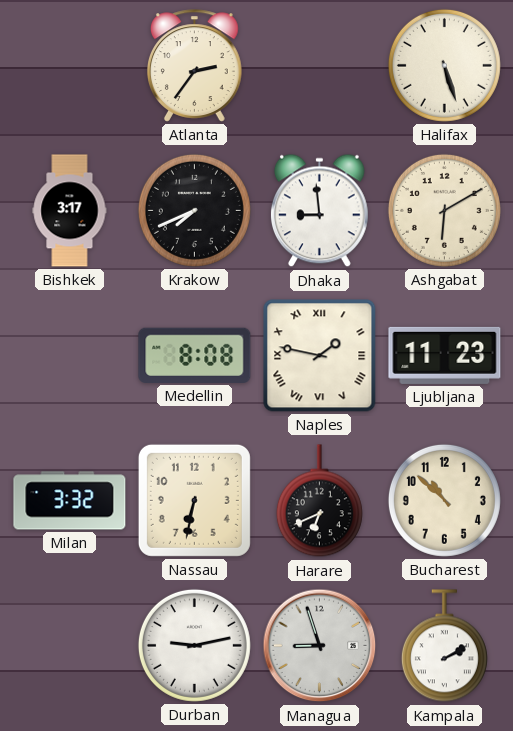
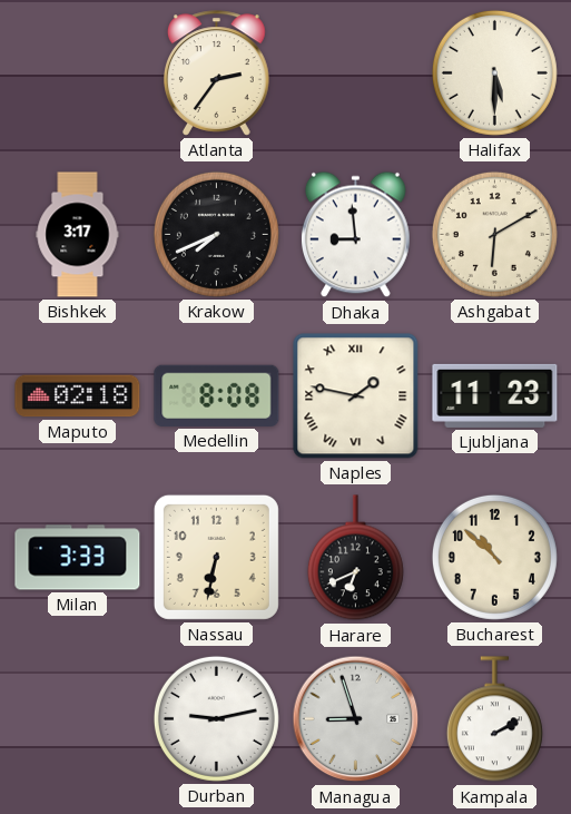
Halifax: 5:27 -> 5:30 (494, 72)
Maputo: none -> 02:18 (78, 396)
Milan: 3:32 -> 3:33 (78, 558)
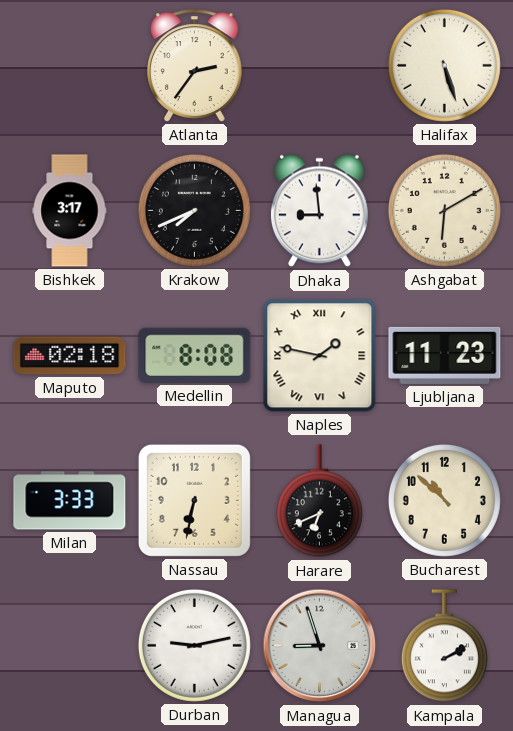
Halifax: 5:30 -> 5:27 (444, 65)
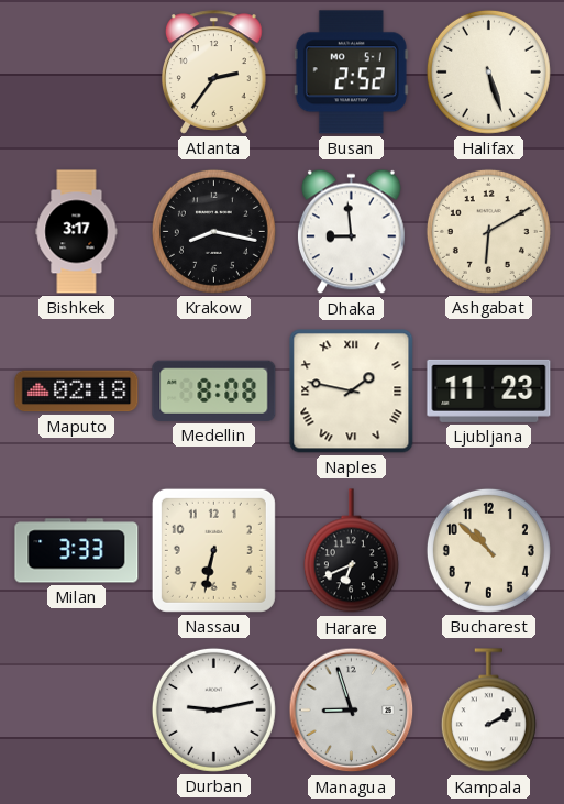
Busan: none -> 2:52 (351, 73)
Krakow: 7:41 -> 8:17 (213, 231)
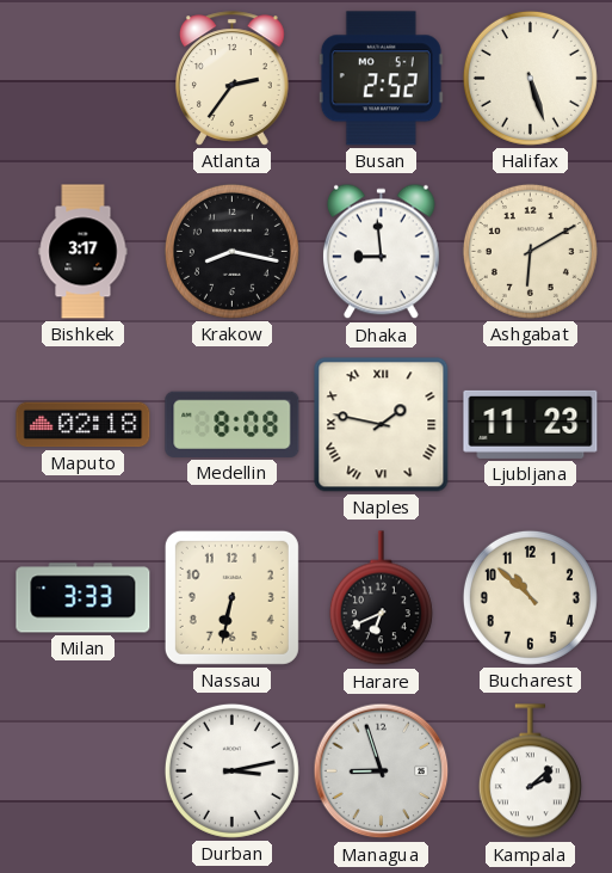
Durban: 9:13 -> 3:13 (231, 770)
Kampala: 2:10 -> 2:08 (530, 771)
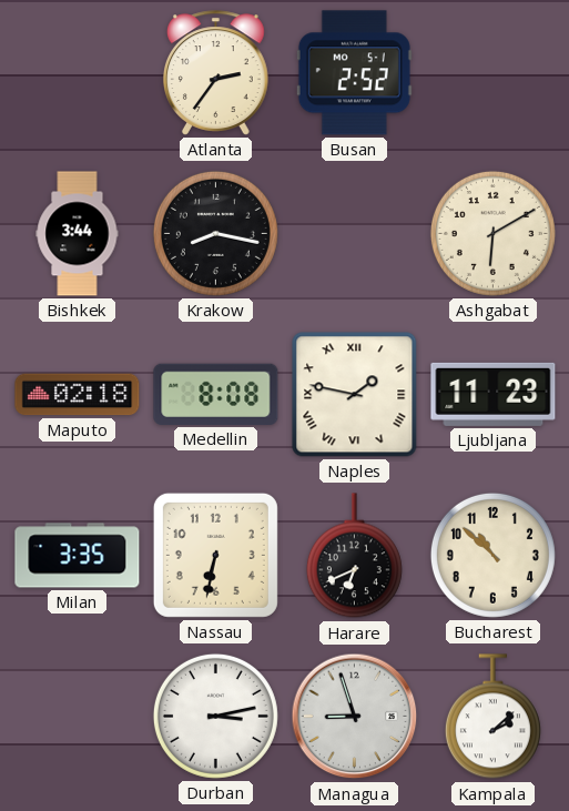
Halifax: 5:27 -> none (530, 78)
Bishkek: 3:17 -> 3:44 (78, 234)
Dhaka: 8:59 -> none (382, 252)
Milan: 3:33 -> 3:35 (78, 556)
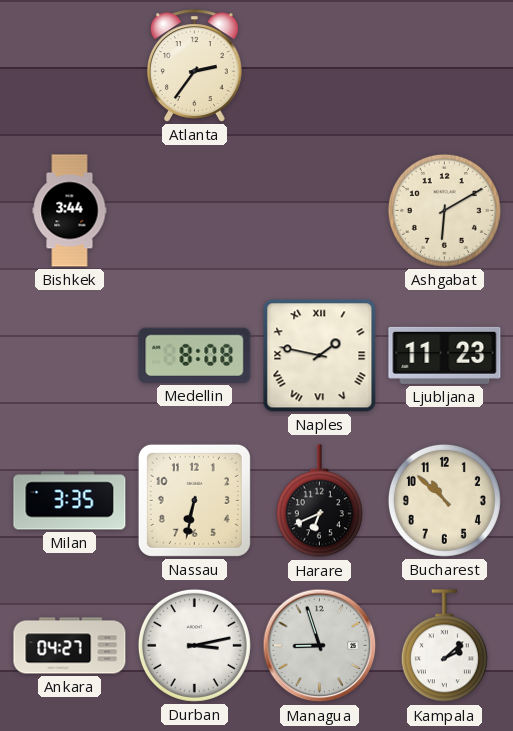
Busan: 2:52 -> none (354, 73)
Krakow: 8:17 -> none (215, 233)
Maputo: 02:18 -> none (78, 395)
Ankara: none -> 04:27 (70, 646)
